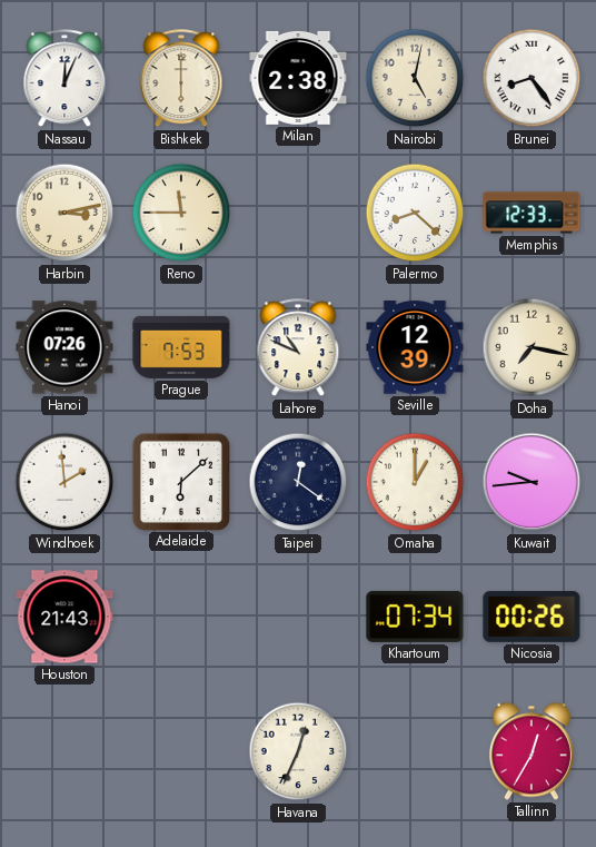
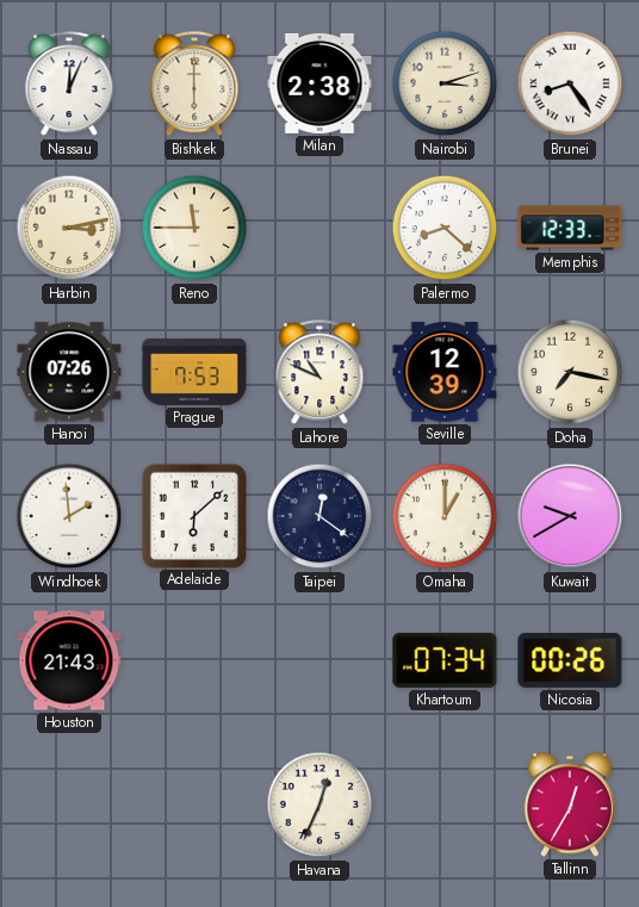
Nairobi: 5:02 -> 3:12 (445, 83)
Kuwait: 9:44 -> 9:40 (570, 516)
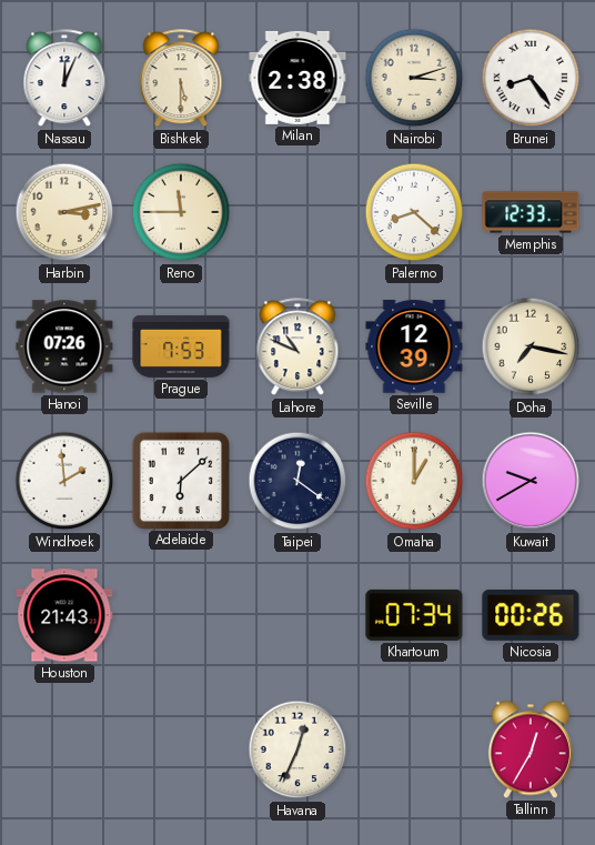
Bishkek: 6:00 -> 5:30 (181, 79)
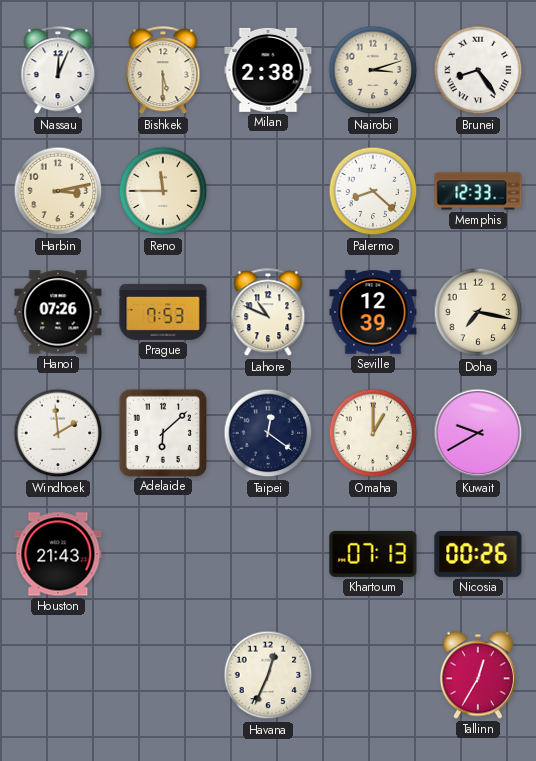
Khartoum: 07:34 -> 07:13 (373, 554)
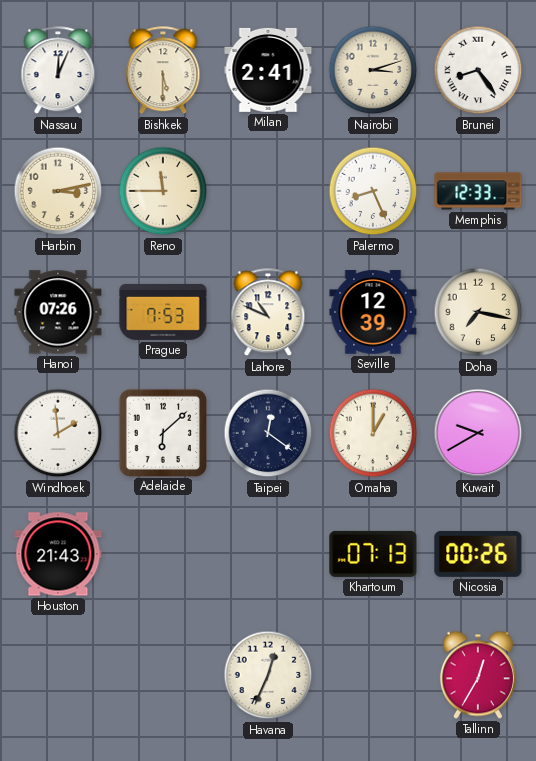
Milan: 2:38 -> 2:41 (268, 70)
Palermo: 8:22 -> 8:26 (373, 191)
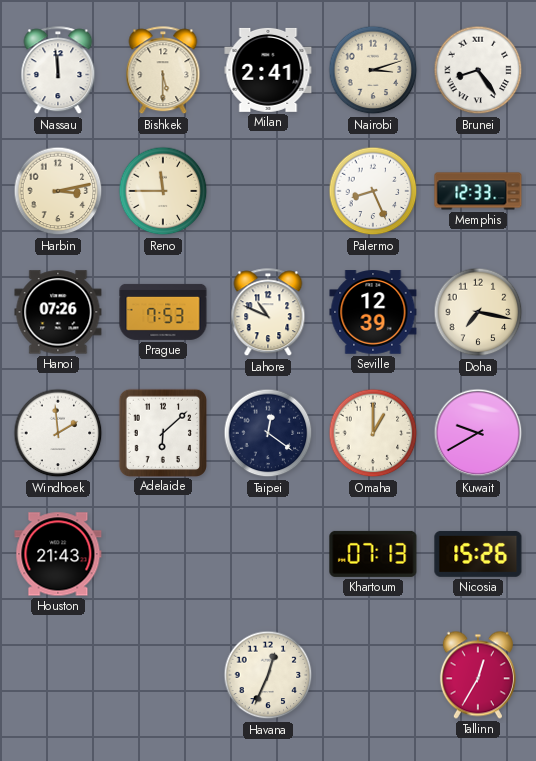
Nassau: 12:04 -> 11:59 (58, 71)
Nicosia: 00:26 -> 15:26 (478, 554)
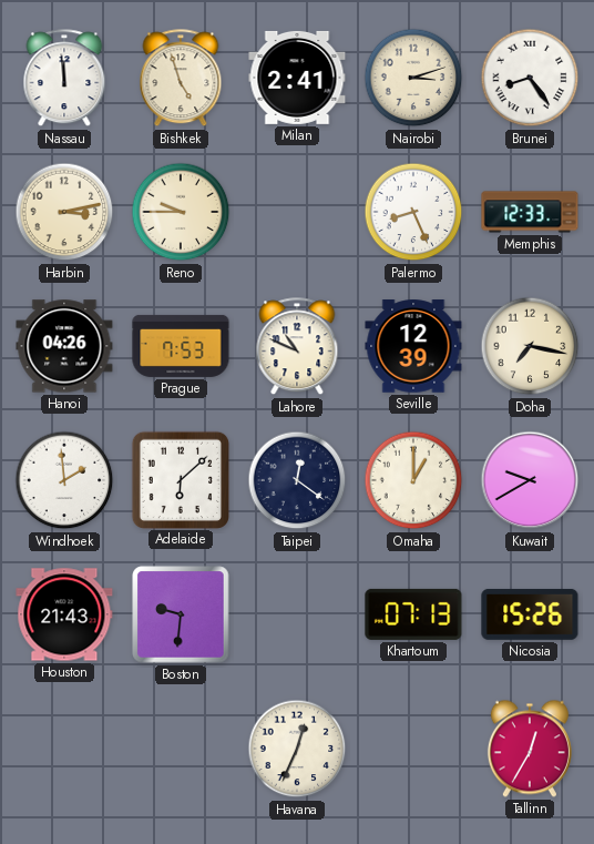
Bishkek: 5:30 -> 4:57 (181, 79)
Reno: 11:45 -> 9:45 (181, 212)
Hanoi: 07:26 -> 04:26 (64, 346)
Boston: none -> 9:31 (181, 614)
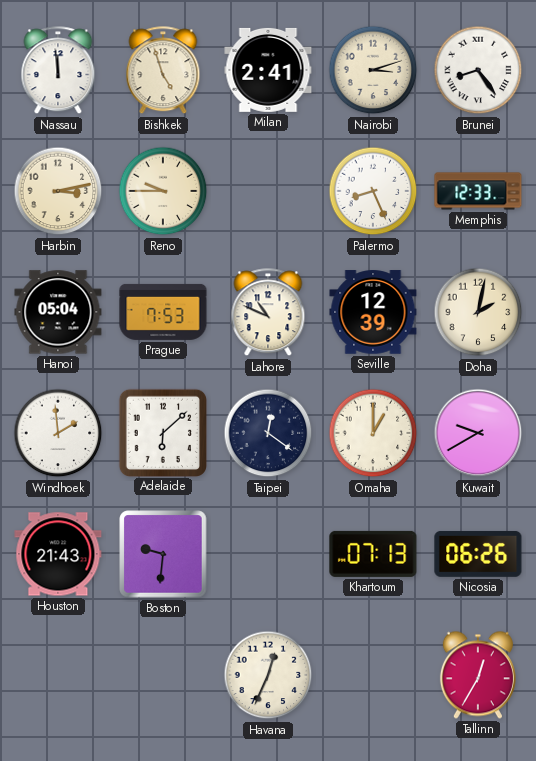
Hanoi: 04:26 -> 05:04 (58, 312)
Doha: 7:17 -> 2:02 (478, 312)
Nicosia: 15:26 -> 06:26 (478, 554)
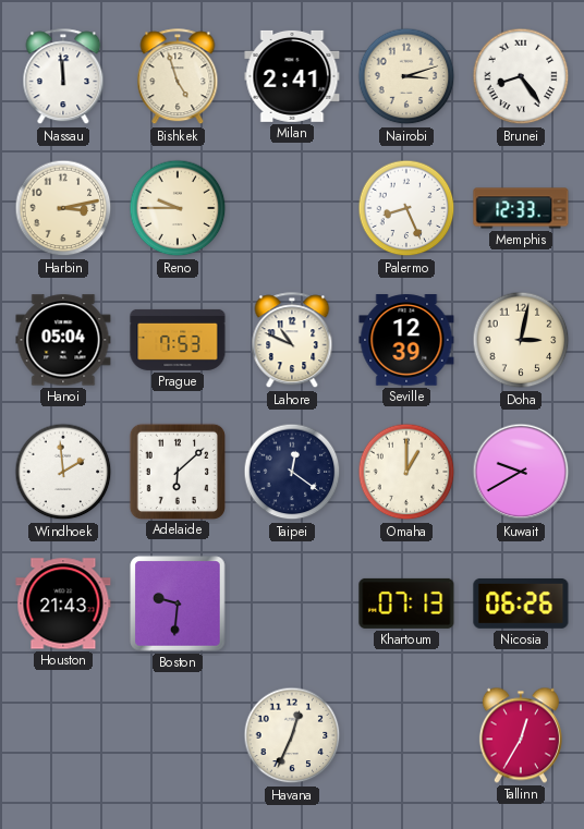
Doha: 2:02 -> 3:02 (521, 340)
